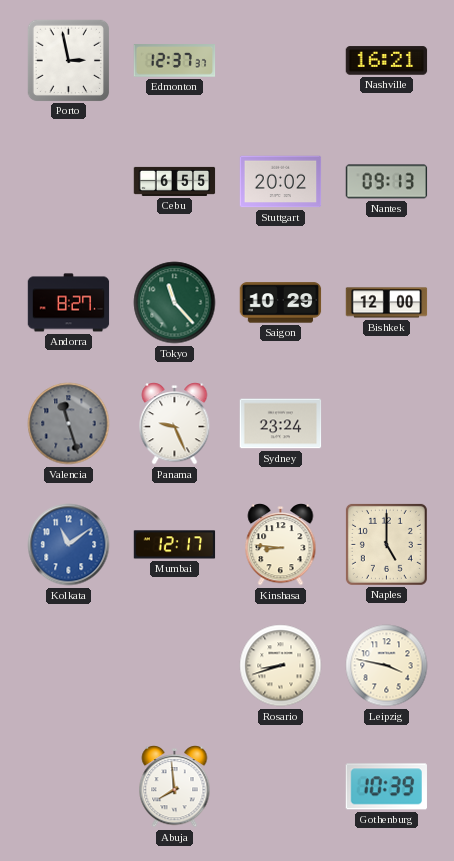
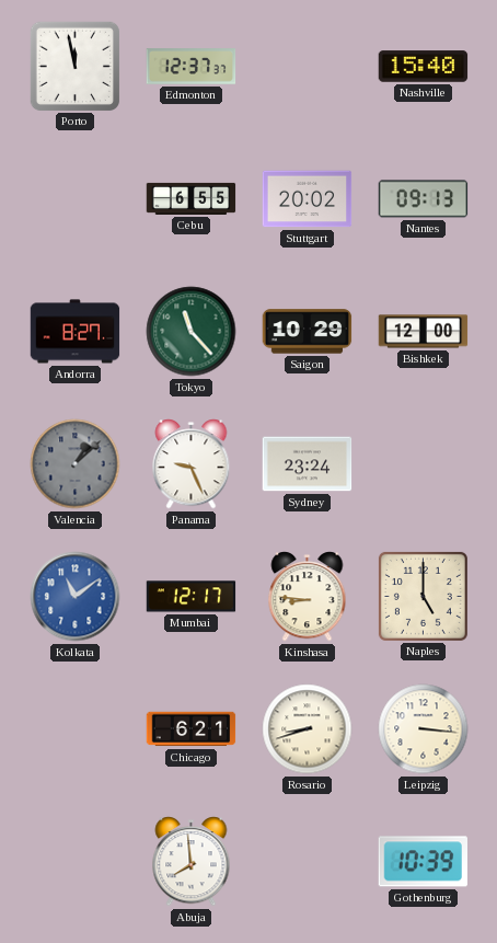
Porto: 2:58 -> 11:58 (74, 66)
Nashville: 16:21 -> 15:40 (424, 67)
Valencia: 11:27 -> 1:08 (76, 464)
Chicago: none -> 6:21 (192, 729)
Leipzig: 3:47 -> 3:16 (424, 729)
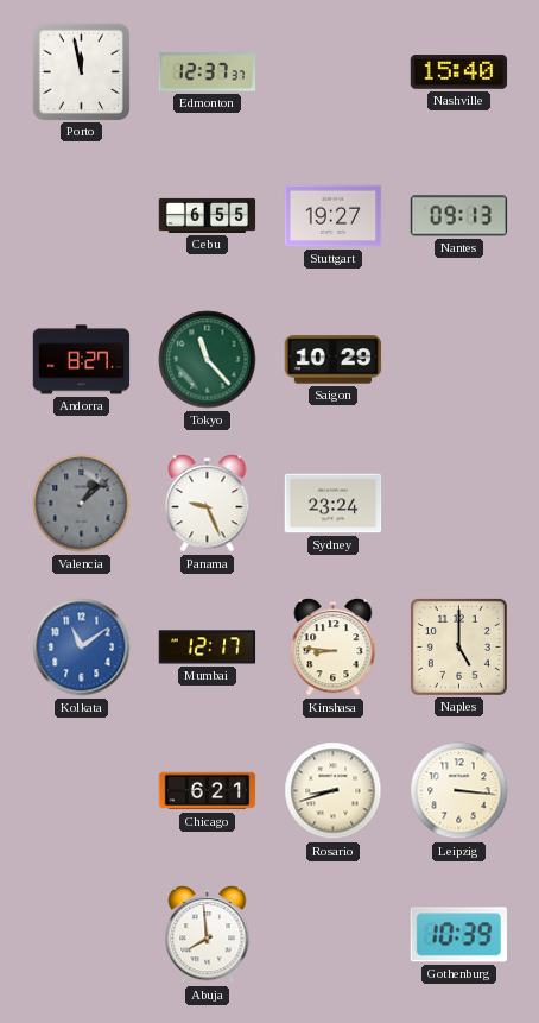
Stuttgart: 20:02 -> 19:27 (334, 216)
Bishkek: 12:00 -> none (424, 332)
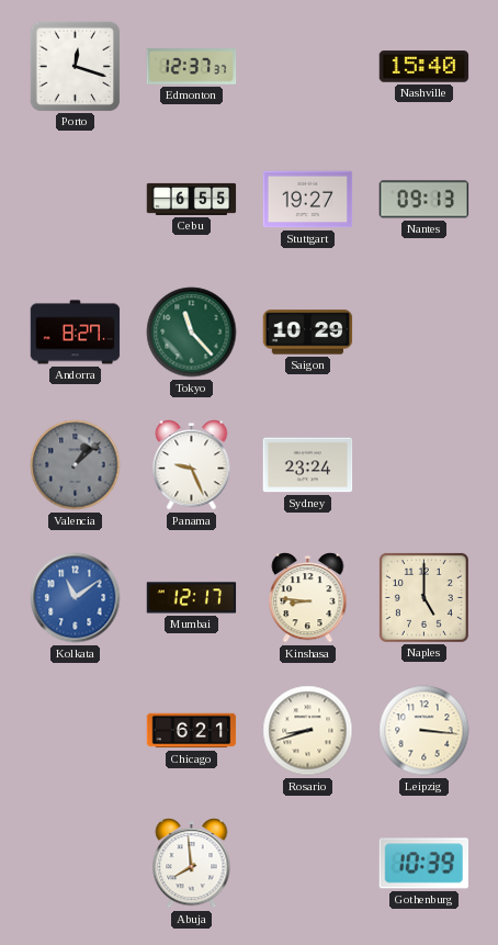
Porto: 11:58 -> 12:18 (75, 66)
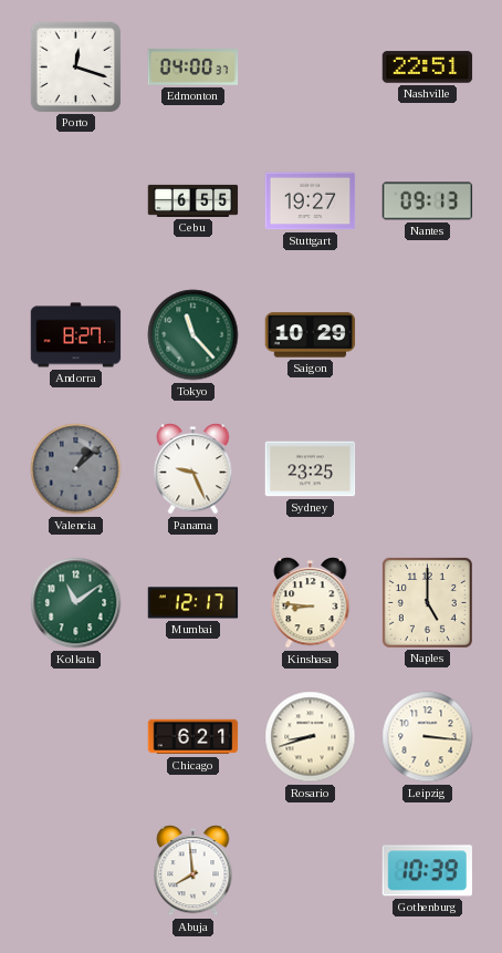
Edmonton: 12:37 -> 04:00 (194, 68)
Nashville: 15:40 -> 22:51 (428, 68)
Sydney: 23:24 -> 23:25 (311, 469)
Kolkata dial: blue -> green (76, 603)
